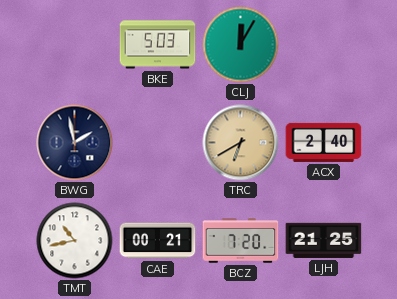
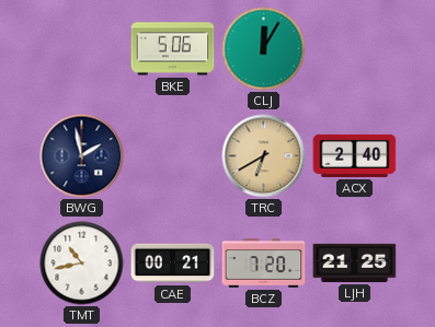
BKE: 5:03 -> 5:06 (173, 49)
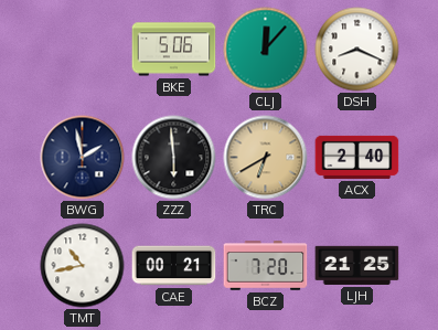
CLJ: 12:05 -> 12:07 (266, 50)
DSH: none -> 8:19 (357, 50)
ZZZ: none -> 5:59 (174, 158)
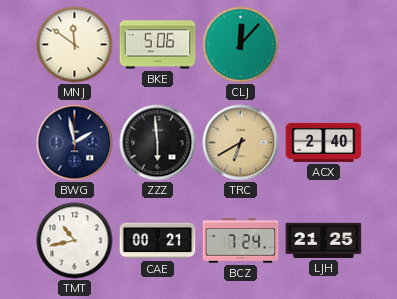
MNJ: none -> 11:51 (75, 45)
DSH: 8:19 -> none (357, 50)
BCZ: 7:20 -> 7:24 (241, 241)
